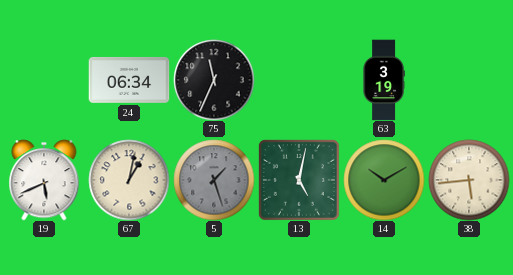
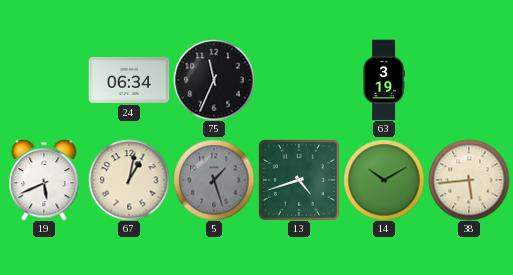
13: 5:02 -> 4:42 (299, 180)
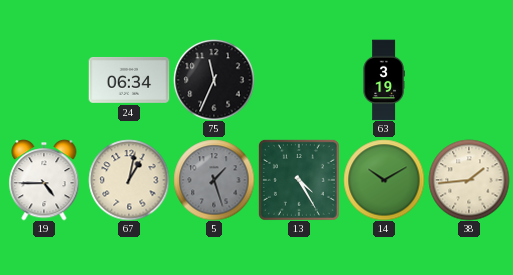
19: 5:41 -> 4:45 (44, 180)
13: 4:42 -> 4:25 (299, 180)
38: 5:44 -> 1:44 (469, 180)
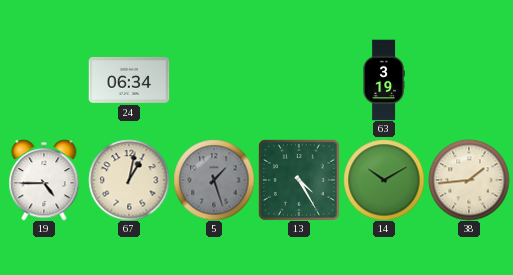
75: 11:34 -> none (214, 80)
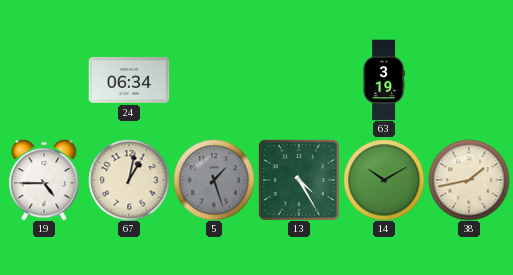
38: 1:44 -> 1:43 (469, 180)
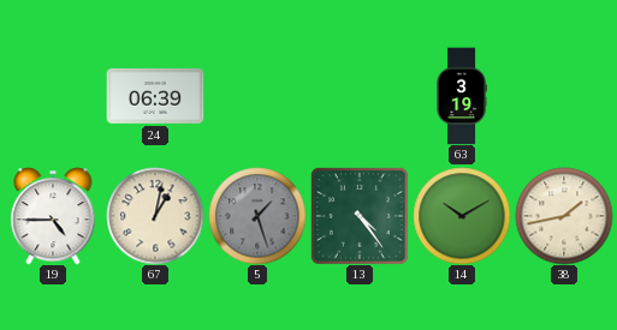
24: 06:34 -> 06:39 (155, 96)
13: 4:25 -> 4:24 (360, 216)
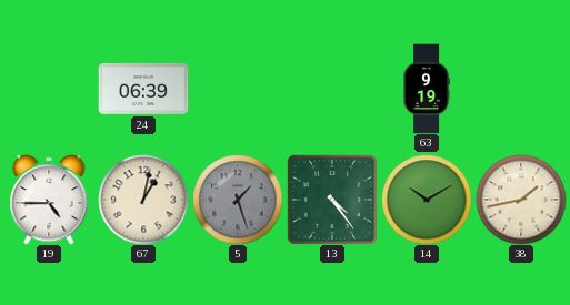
63: 3:19 -> 9:19 (427, 89)
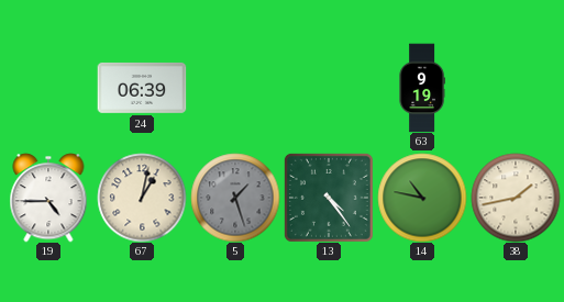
14: 10:10 -> 10:47 (422, 198)
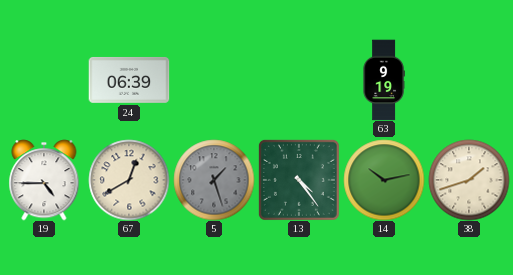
67: 1:02 -> 12:40 (129, 180)
14: 10:47 -> 10:13 (384, 180)
38: 1:43 -> 1:42 (469, 180)
